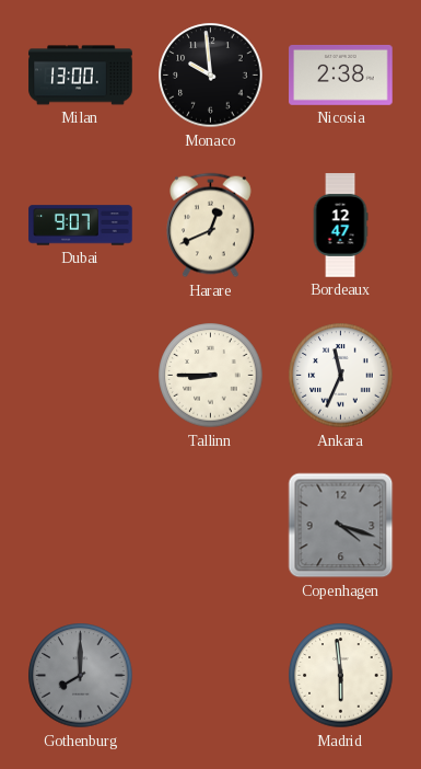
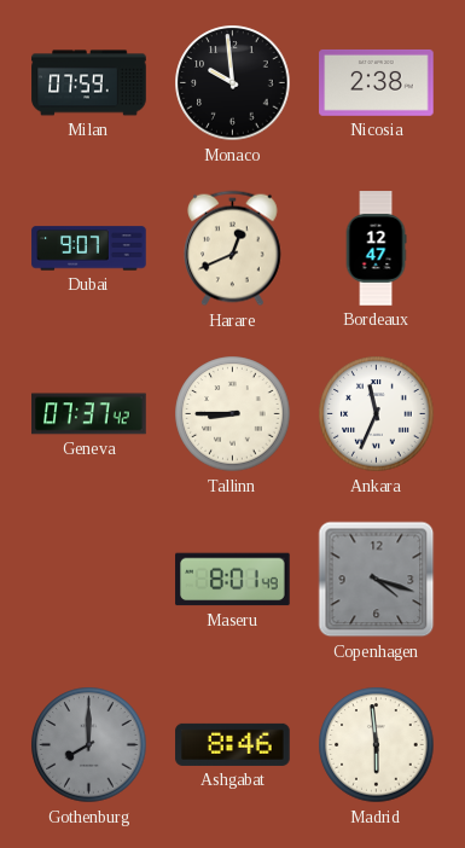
Milan: 13:00 -> 07:59 (89, 83)
Geneva: none -> 07:37 (89, 414)
Maseru: none -> 8:01 (233, 580)
Ashgabat: none -> 8:46 (233, 744)
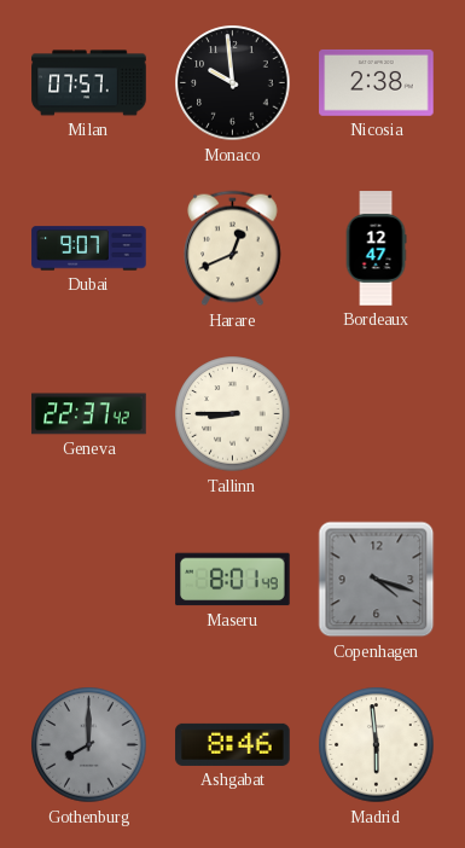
Milan: 07:59 -> 07:57 (89, 83)
Geneva: 07:37 -> 22:37 (89, 414)
Ankara: 11:34 -> none (377, 414)
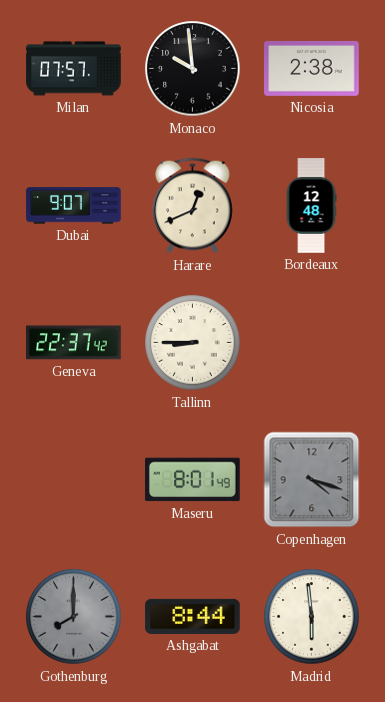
Bordeaux: 12:47 -> 12:48 (311, 206)
Ashgabat: 8:46 -> 8:44 (193, 616)
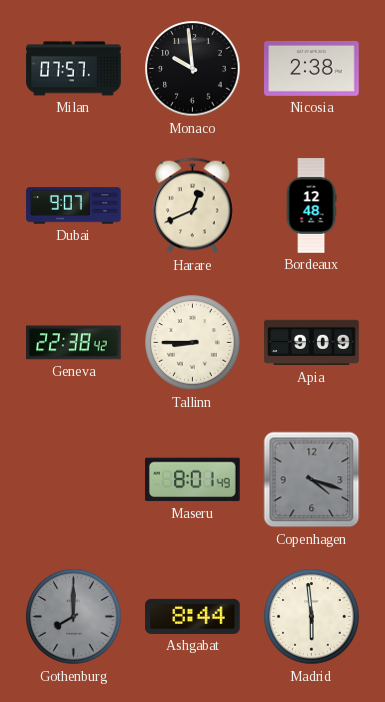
Geneva: 22:37 -> 22:38 (74, 343)
Apia: none -> 9:09 (312, 343)
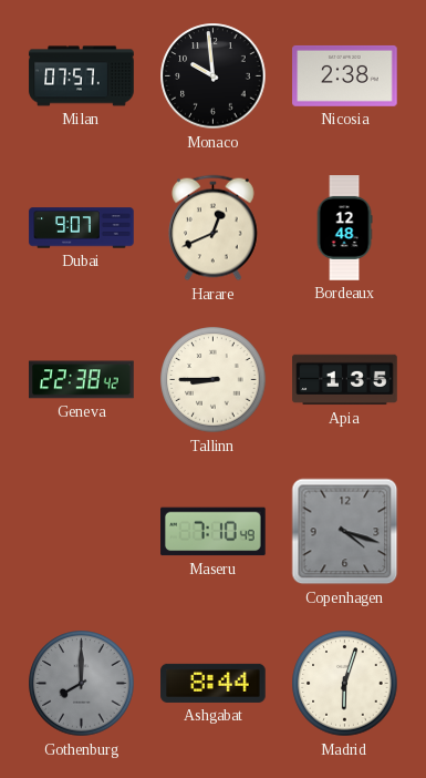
Apia: 9:09 -> 1:35 (345, 380)
Maseru: 8:01 -> 7:10 (214, 532)
Madrid: 5:59 -> 6:03 (345, 684)
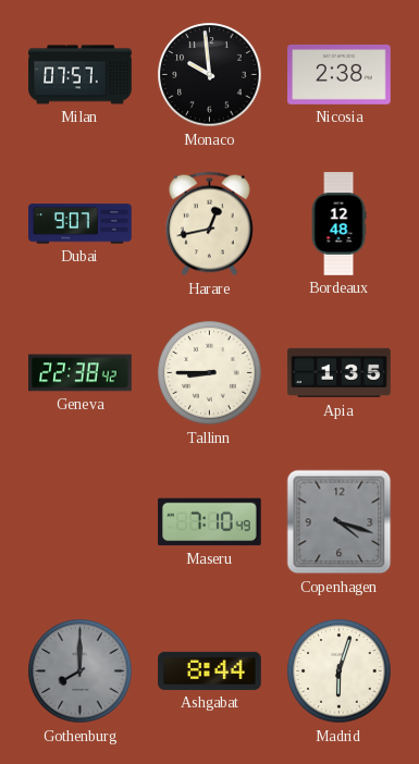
Harare: 12:41 -> 12:43 (210, 224)
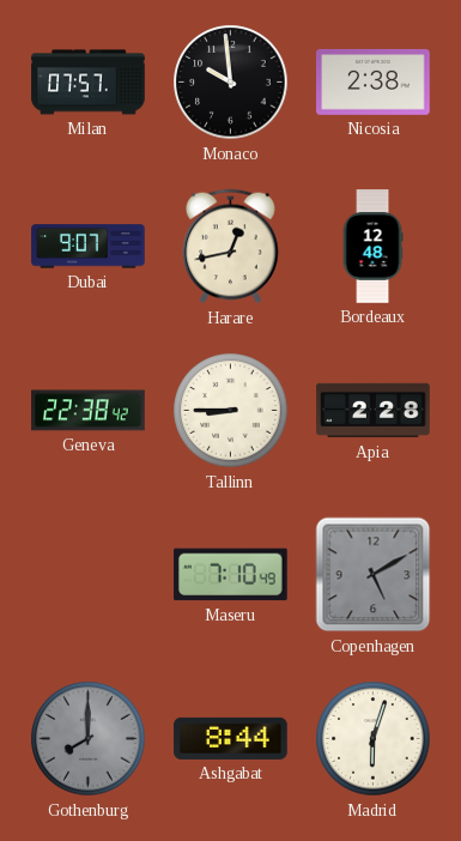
Apia: 1:35 -> 2:28 (374, 411)
Copenhagen: 4:18 -> 5:10 (374, 575)
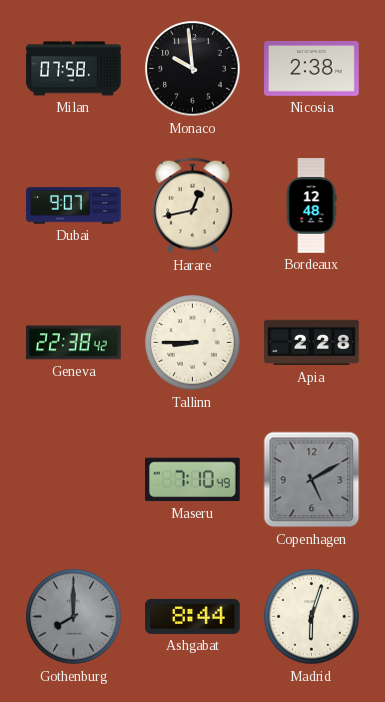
Milan: 07:57 -> 07:58 (74, 69)
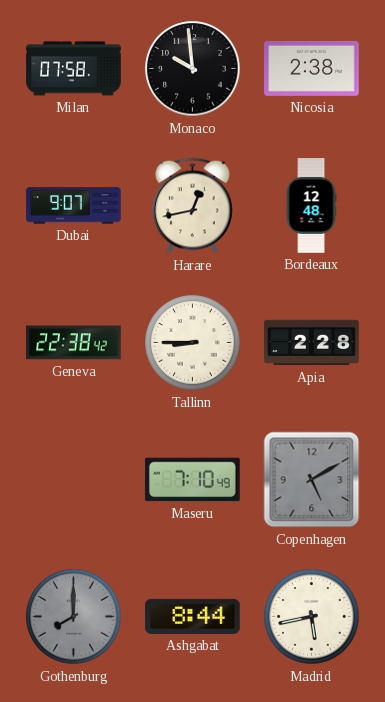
Madrid: 6:03 -> 5:43 (312, 617)
